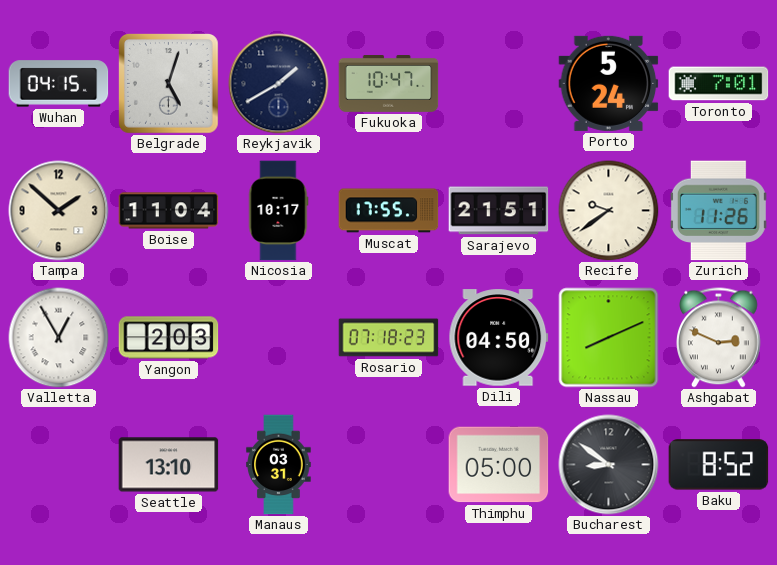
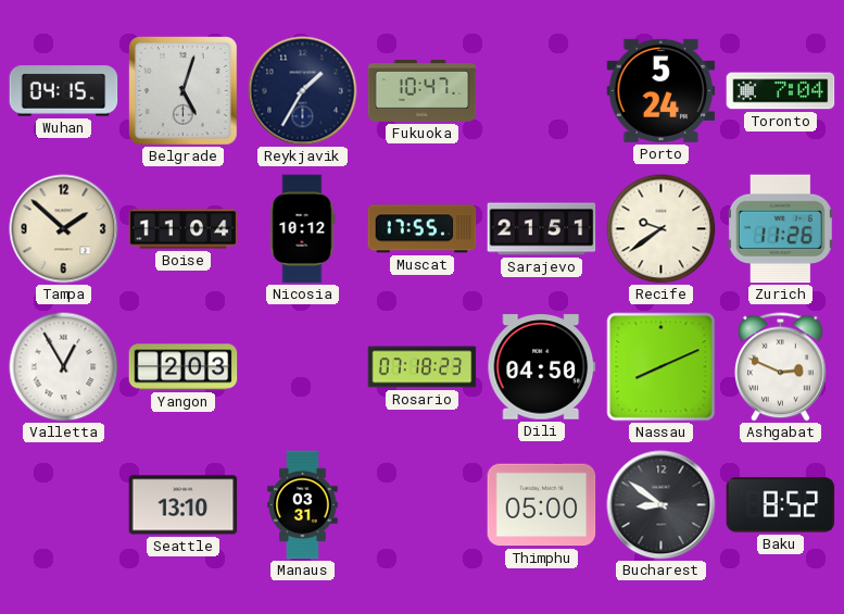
Reykjavik: 1:40 -> 1:35 (303, 91)
Toronto: 7:01 -> 7:04 (781, 91)
Nicosia: 10:17 -> 10:12 (302, 229)
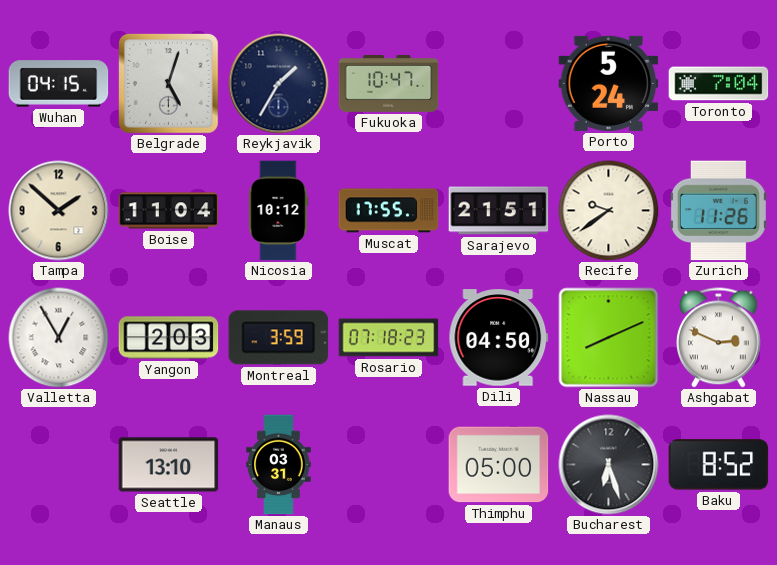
Montreal: none -> 3:59 (279, 338)
Bucharest: 8:51 -> 6:27 (609, 465)
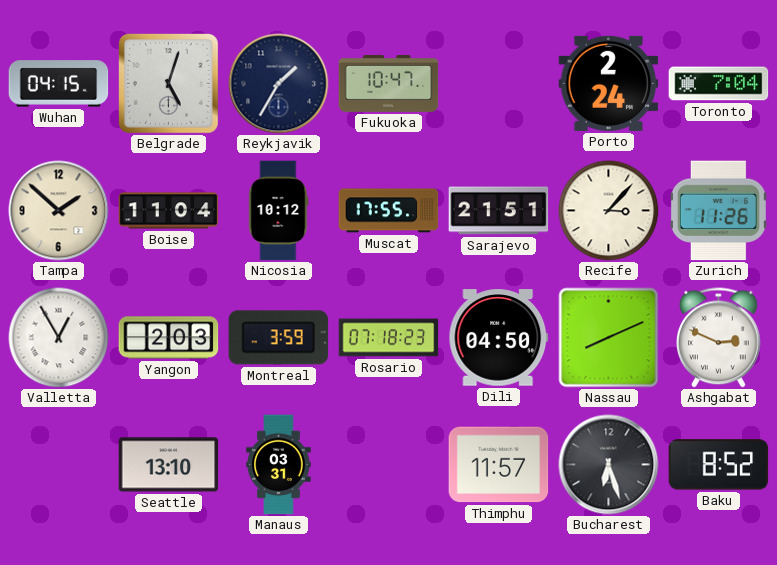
Porto: 5:24 -> 2:24 (609, 83)
Recife: 9:39 -> 3:07 (609, 211)
Thimphu: 05:00 -> 11:57 (499, 465)
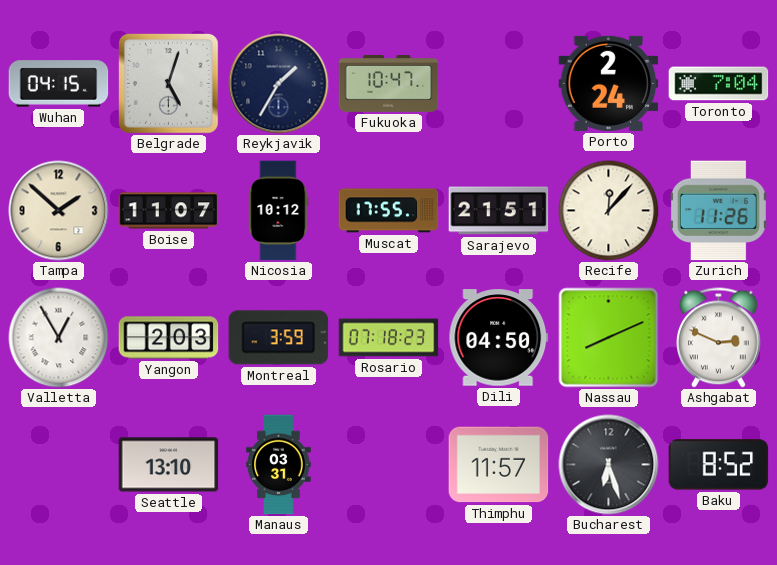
Boise: 11:04 -> 11:07 (169, 211)
Recife: 3:07 -> 12:07 (609, 211)
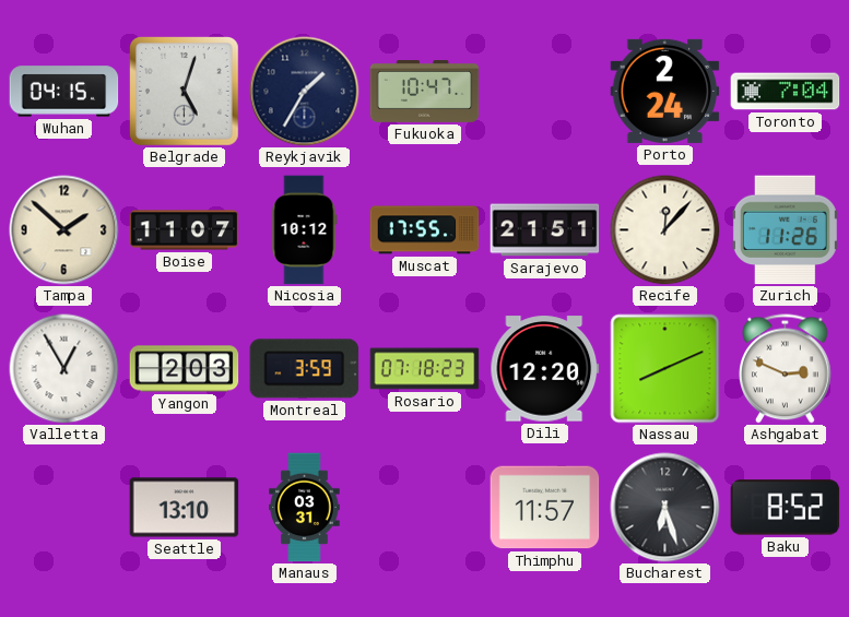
Dili: 04:50 -> 12:20 (545, 369)
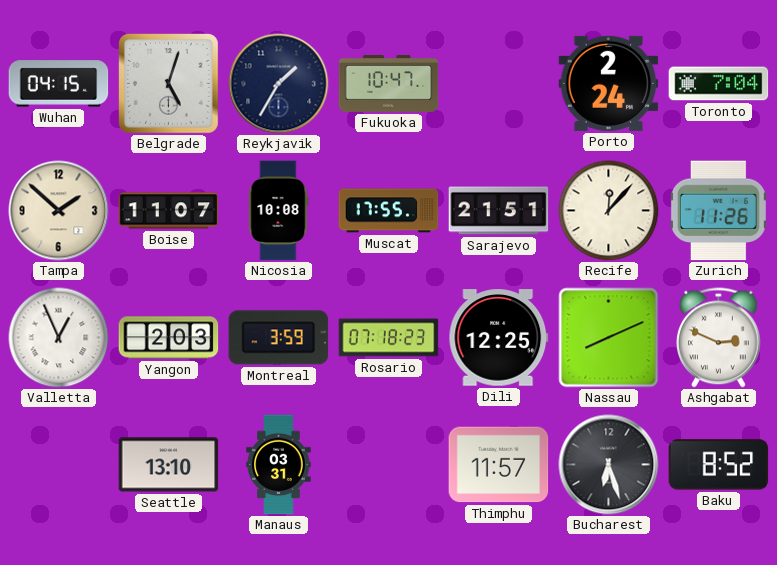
Nicosia: 10:12 -> 10:08 (278, 211)
Valletta: 12:55 -> 12:56 (59, 338)
Dili: 12:20 -> 12:25 (499, 338)
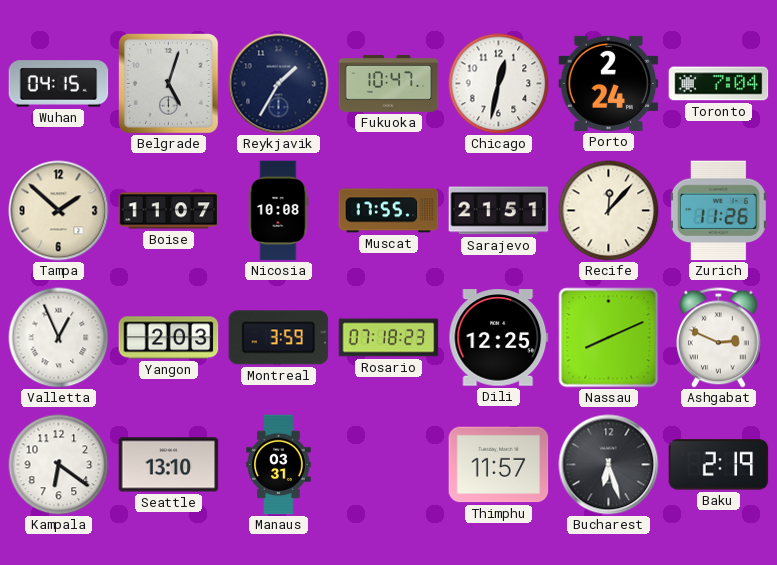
Chicago: none -> 12:32 (499, 84)
Kampala: none -> 6:21 (59, 465)
Baku: 8:52 -> 2:19 (719, 465)
